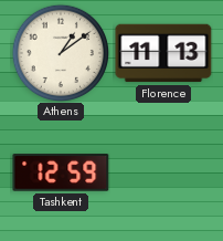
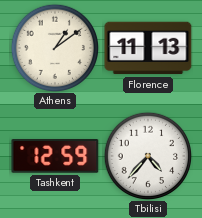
Tbilisi: none -> 4:37 (147, 155)
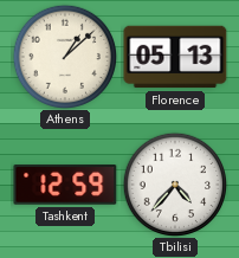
Athens: 1:09 -> 1:08 (64, 56)
Florence: 11:13 -> 05:13 (175, 57)
